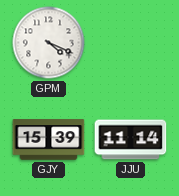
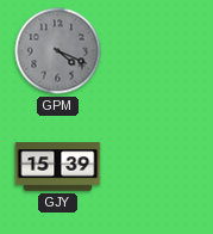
GPM dial: white -> grey (58, 51)
JJU: 11:14 -> none (131, 140)
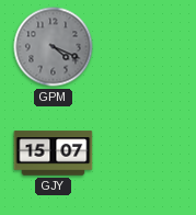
GJY: 15:39 -> 15:07 (54, 154)
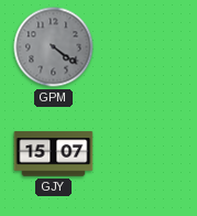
GPM: 4:19 -> 4:21 (54, 47)
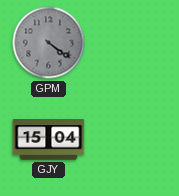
GJY: 15:07 -> 15:04 (49, 140)
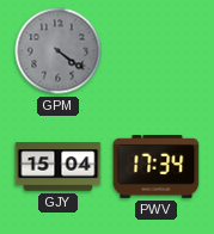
PWV: none -> 17:34 (157, 167)
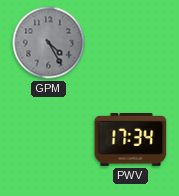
GPM: 4:21 -> 4:25 (49, 43)
GJY: 15:04 -> none (59, 167)
